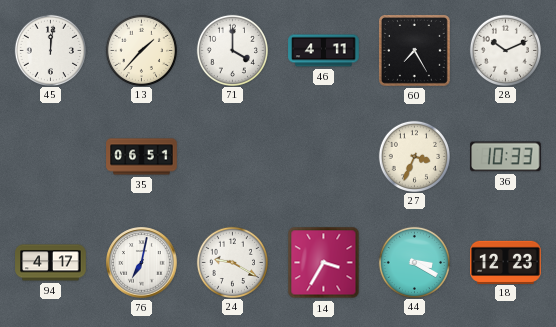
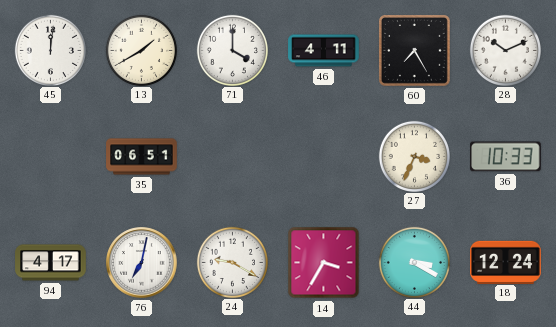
13: 1:37 -> 1:40 (141, 50)
18: 12:23 -> 12:24 (506, 262)
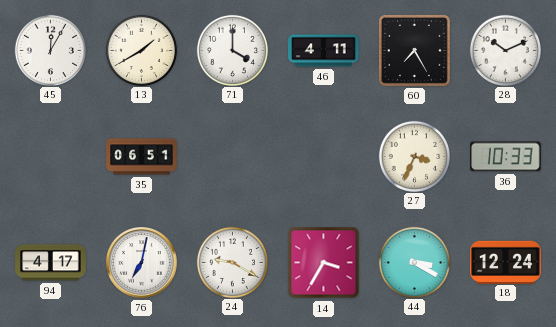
45: 12:01 -> 12:05 (50, 50)
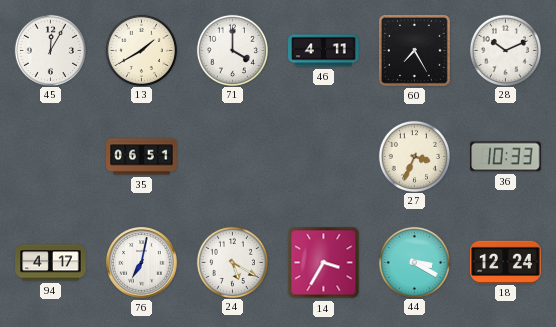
24: 9:20 -> 5:20 (232, 262)
